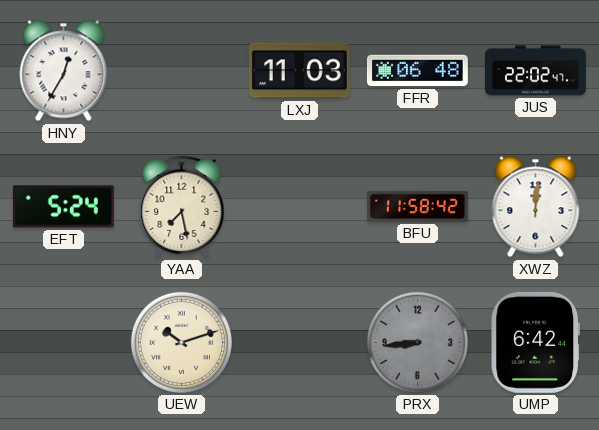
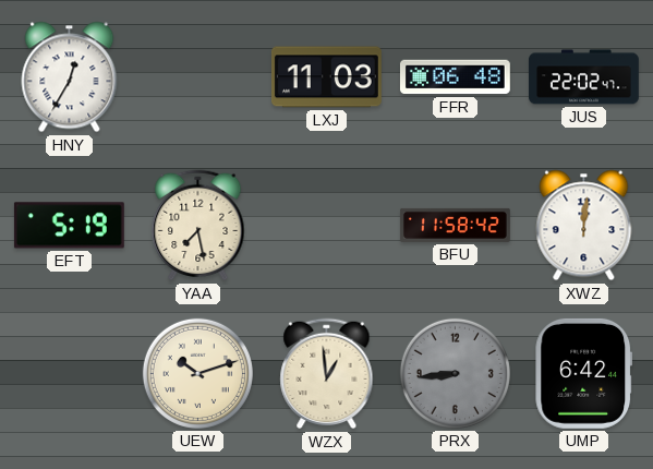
EFT: 5:24 -> 5:19 (69, 226)
WZX: none -> 12:59 (327, 374)
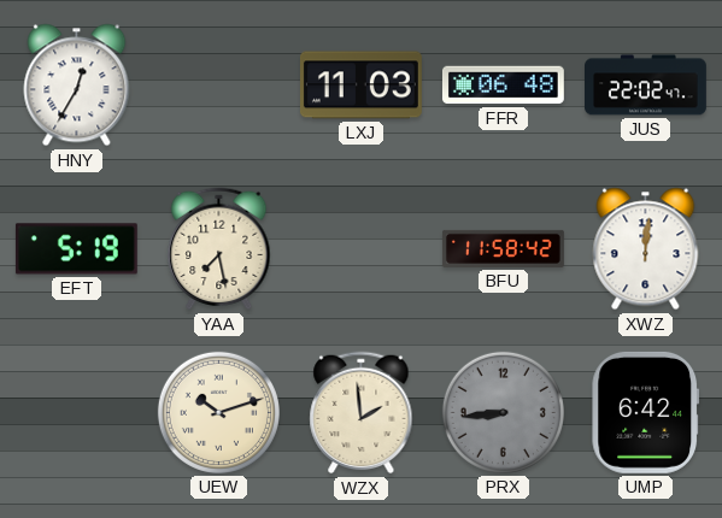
WZX: 12:59 -> 1:59 (362, 413)
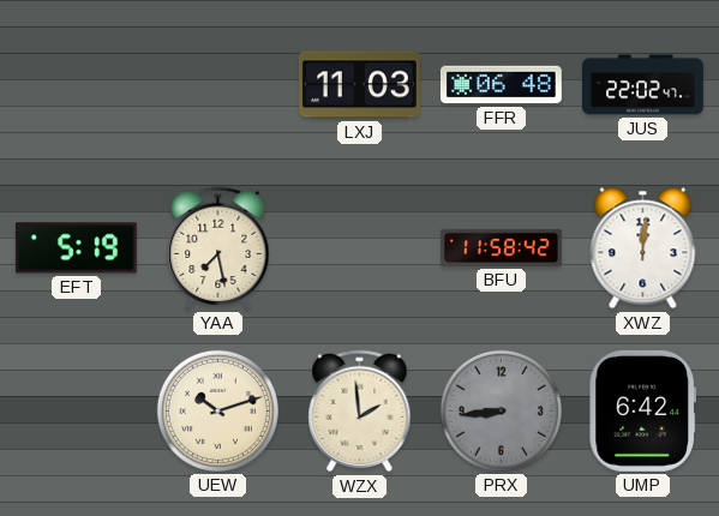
HNY: 12:35 -> none (77, 86)
